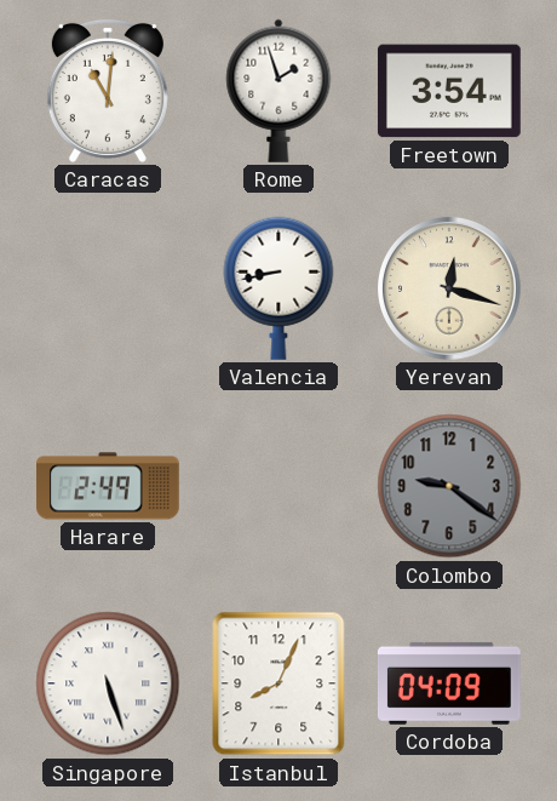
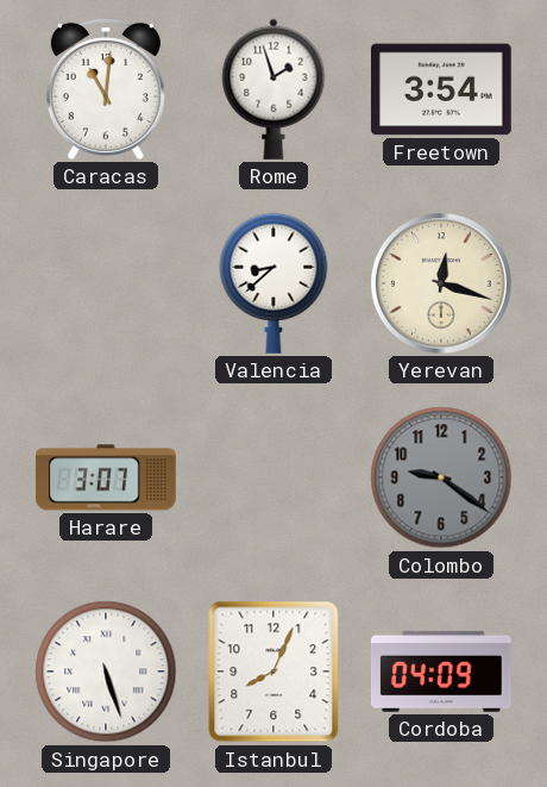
Valencia: 8:43 -> 8:38 (273, 283)
Harare: 2:49 -> 3:07 (107, 477)
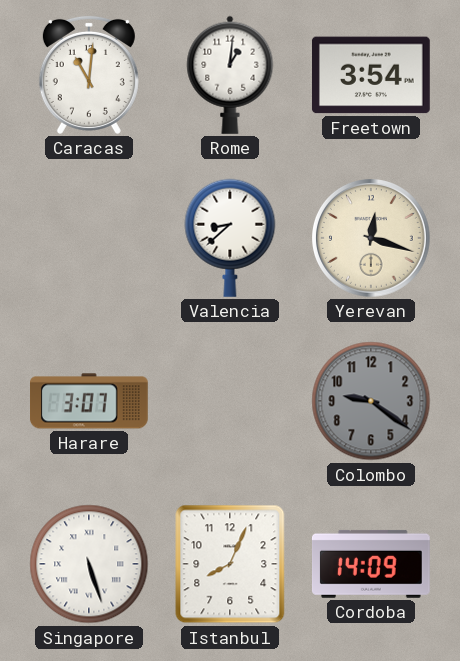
Rome: 1:57 -> 1:01 (230, 75)
Cordoba: 04:09 -> 14:09 (371, 564)
